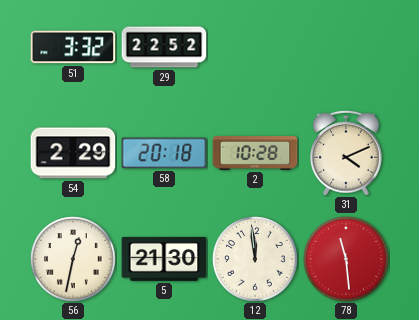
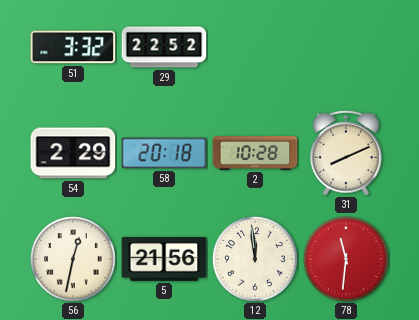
31: 4:11 -> 8:11 (347, 153)
5: 21:30 -> 21:56 (164, 259)
78: 11:29 -> 11:31 (346, 259)
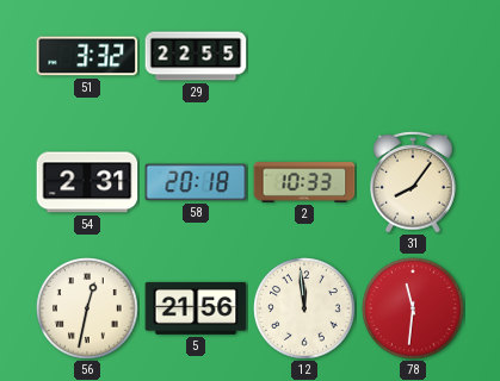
29: 22:52 -> 22:55 (196, 56)
54: 2:29 -> 2:31 (87, 182)
2: 10:28 -> 10:33 (304, 183)
31: 8:11 -> 8:06 (414, 182)
